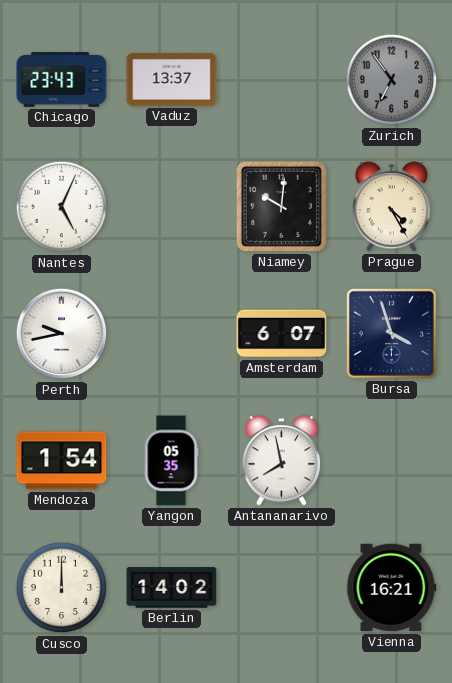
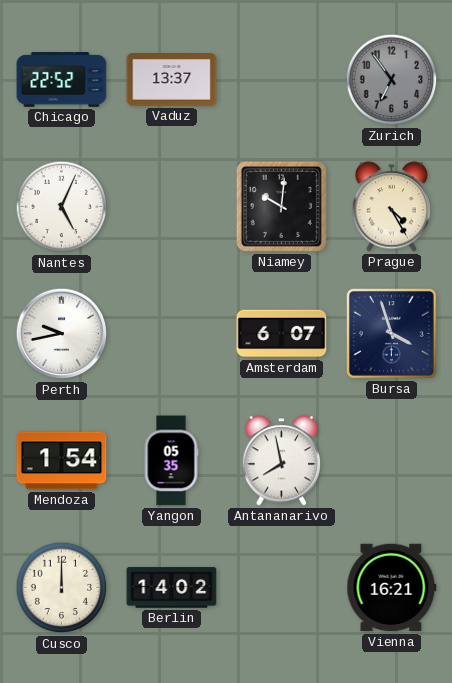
Chicago: 23:43 -> 22:52 (62, 80)
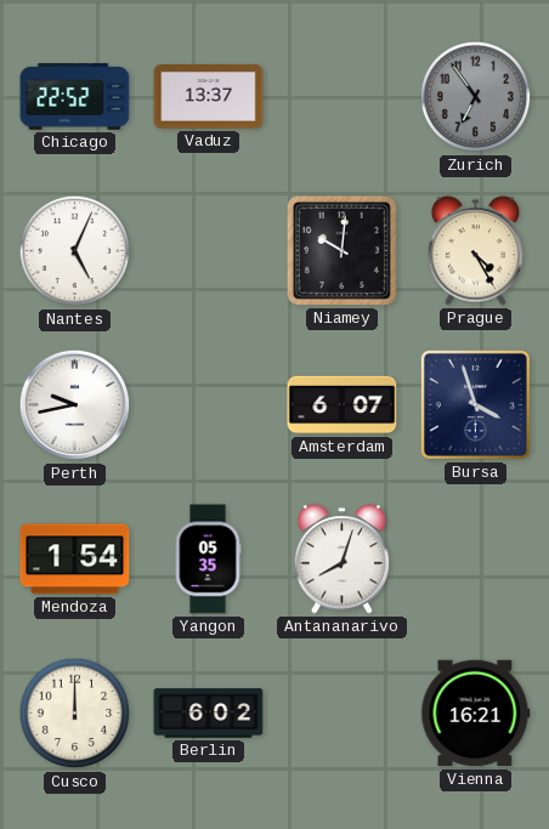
Antananarivo: 7:58 -> 8:03 (343, 560)
Berlin: 14:02 -> 6:02 (209, 714)
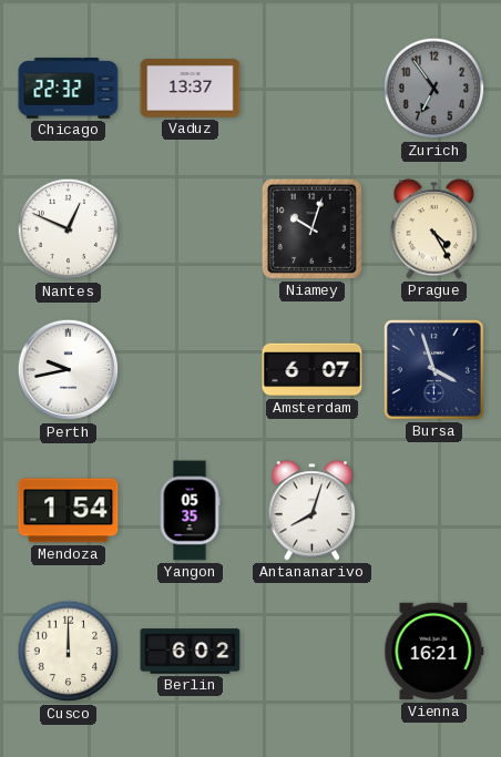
Chicago: 22:52 -> 22:32 (69, 89)
Nantes: 5:04 -> 12:49 (69, 229)
Niamey: 10:01 -> 10:03 (311, 228)
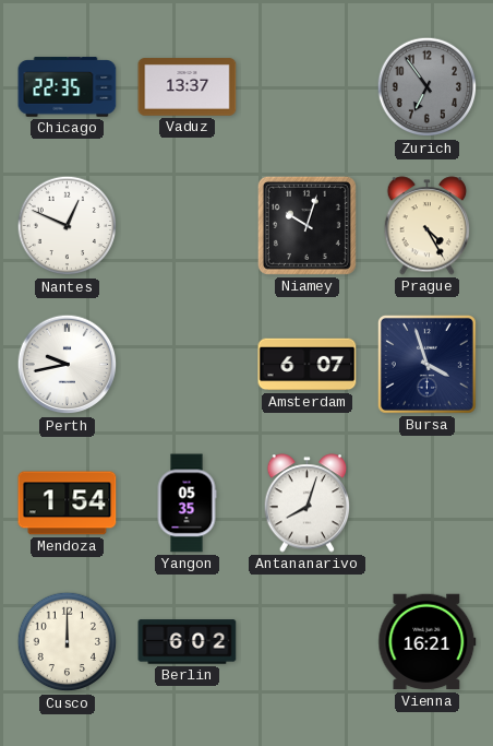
Chicago: 22:32 -> 22:35 (68, 87)
